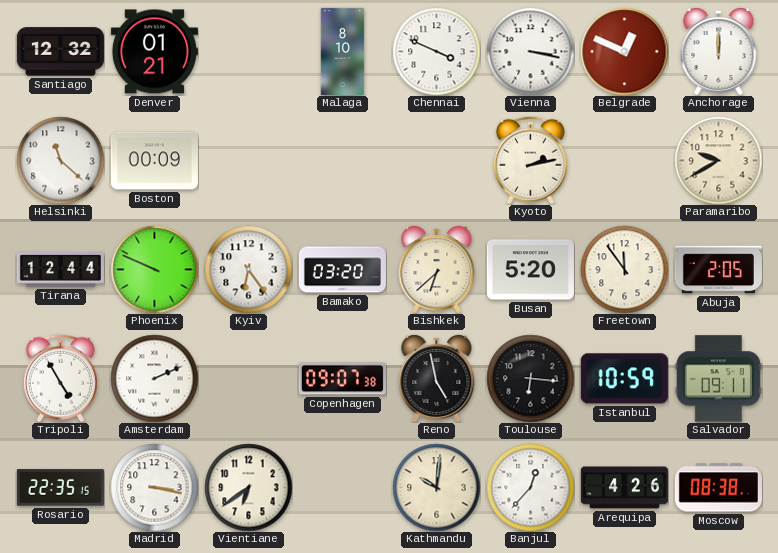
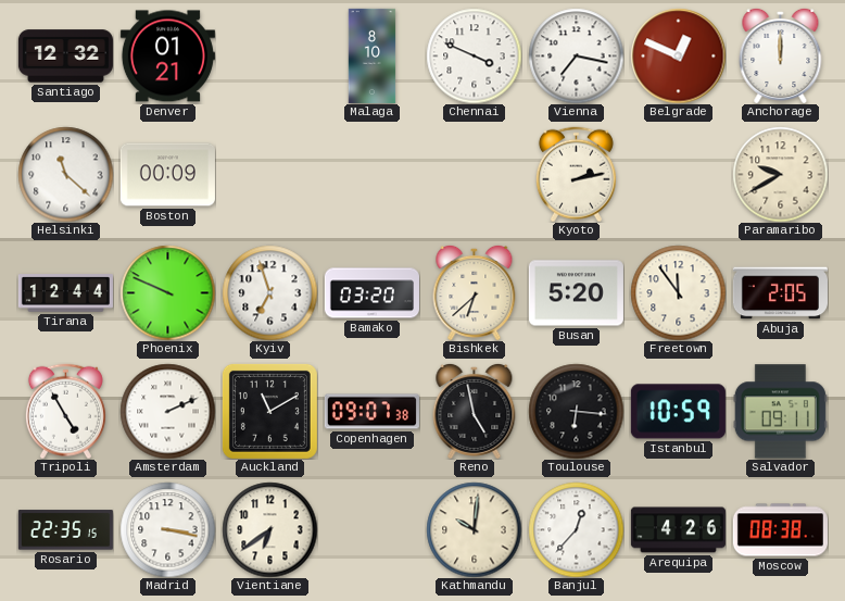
Vienna: 3:17 -> 7:17 (576, 55)
Kyiv: 6:24 -> 6:57 (269, 292)
Auckland: none -> 11:10 (269, 411)
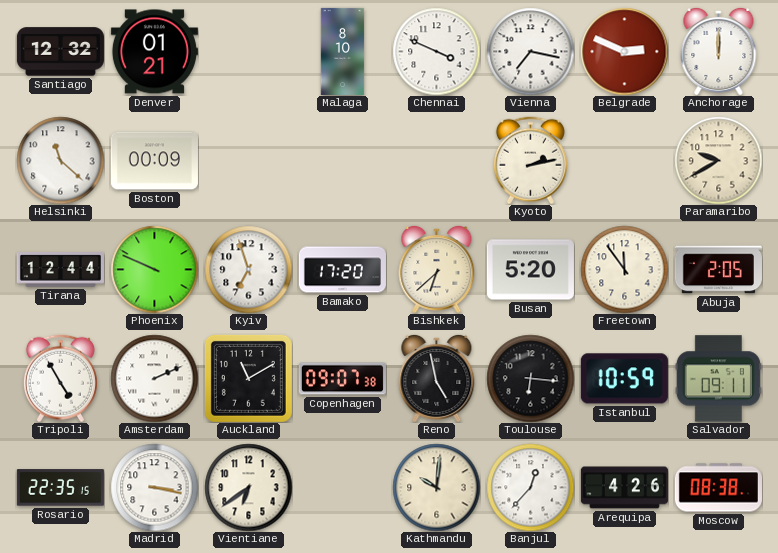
Belgrade: 12:49 -> 2:49 (624, 51)
Bamako: 03:20 -> 17:20 (342, 270)
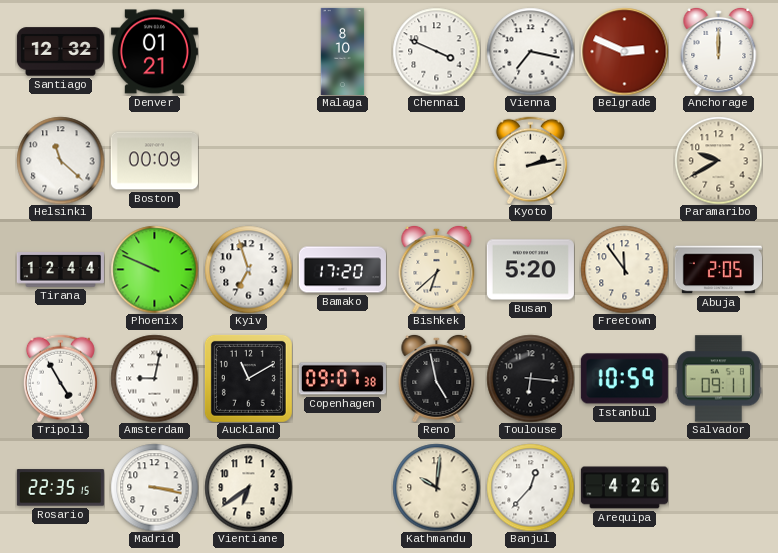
Amsterdam: 2:11 -> 9:02 (154, 378)
Moscow: 08:38 -> none (718, 488)
